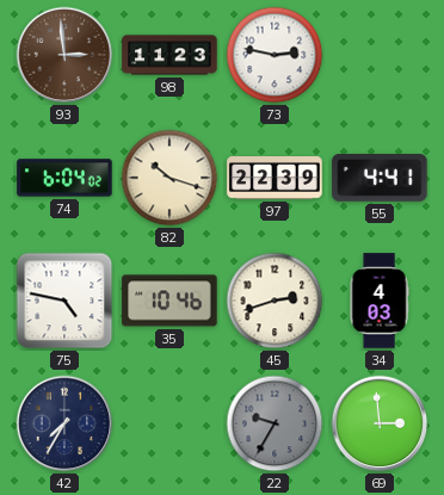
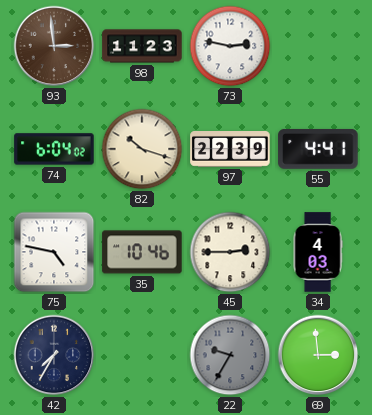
45: 2:42 -> 2:45 (230, 252)
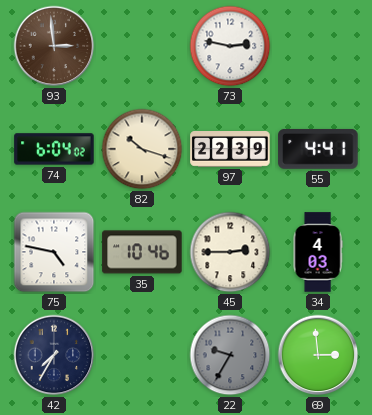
98: 11:23 -> none (142, 46)
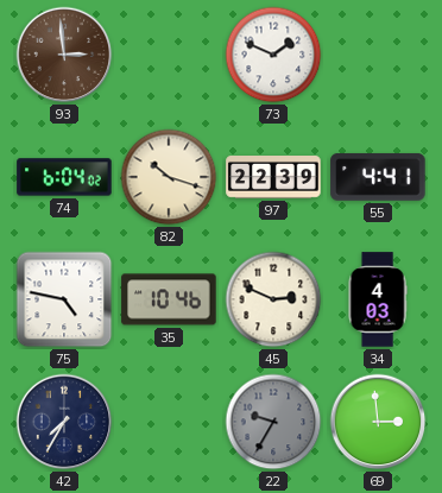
73: 2:47 -> 1:49 (273, 55)
45: 2:45 -> 2:49 (273, 299)
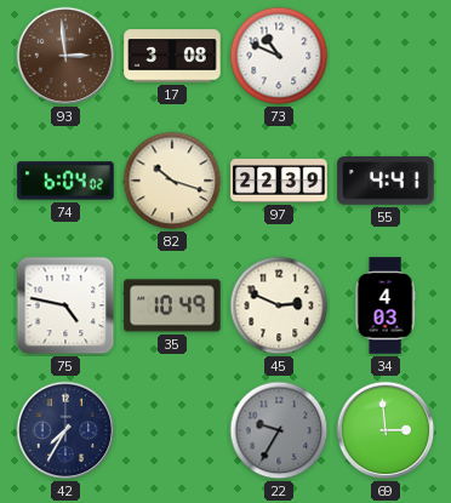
17: none -> 3:08 (172, 56)
73: 1:49 -> 10:49 (279, 56)
35: 10:46 -> 10:49 (172, 305)
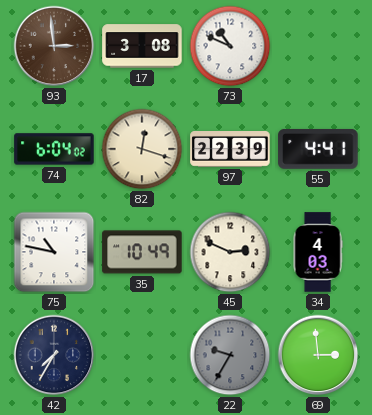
82: 10:18 -> 12:18 (142, 149)
75: 4:47 -> 10:47 (54, 252)
